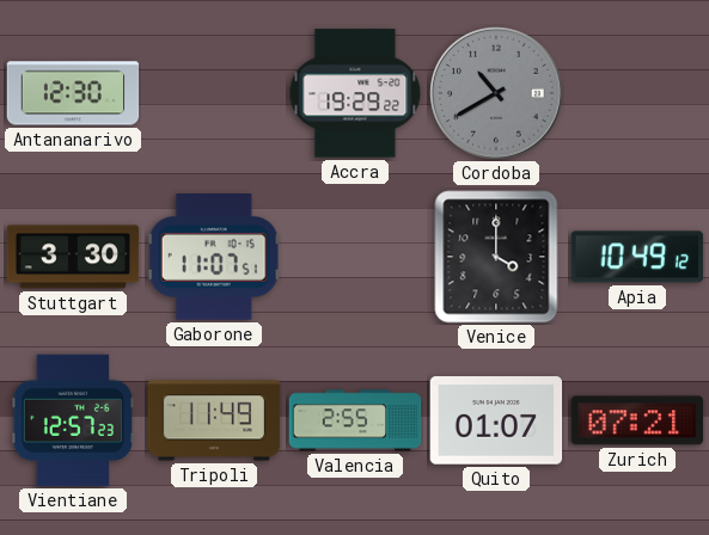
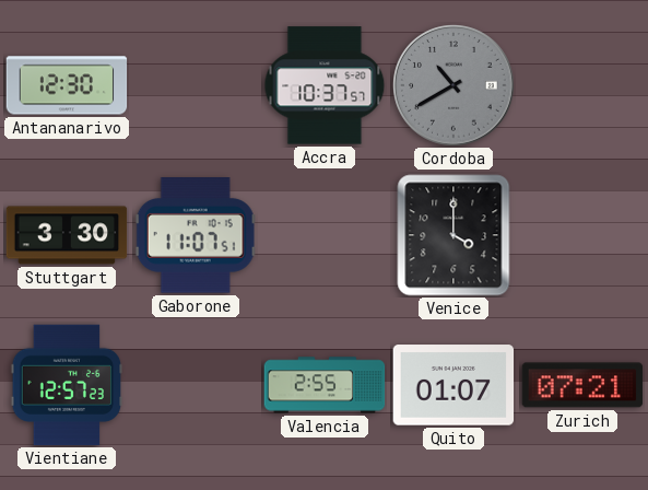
Accra: 19:29 -> 10:37 (325, 85)
Apia: 10:49 -> none (637, 257)
Tripoli: 11:49 -> none (214, 420)
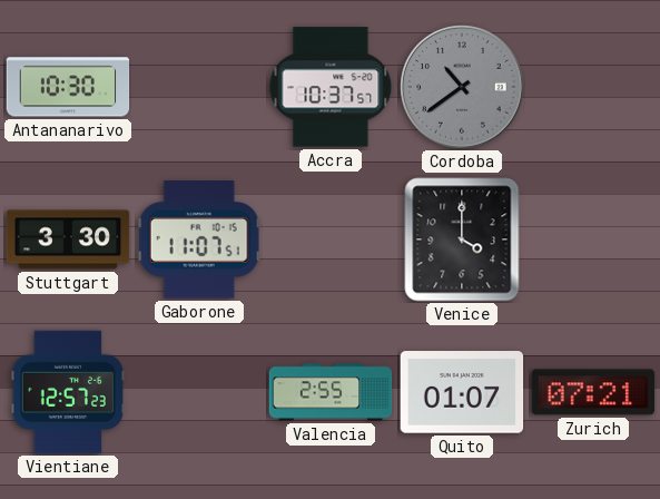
Antananarivo: 12:30 -> 10:30 (68, 87)
Cordoba: 10:40 -> 10:39 (462, 87)
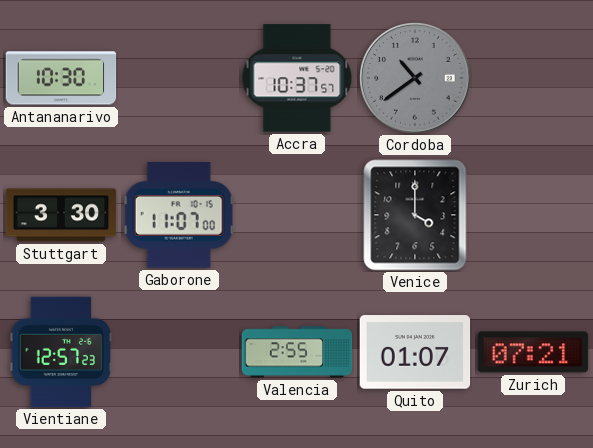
Gaborone: 11:07:51 -> 11:07:00 (179, 215)
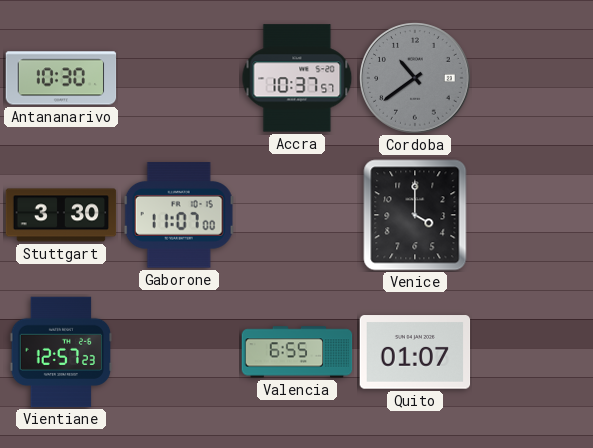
Valencia: 2:55 -> 6:55 (297, 352)
Zurich: 07:21 -> none (533, 352)
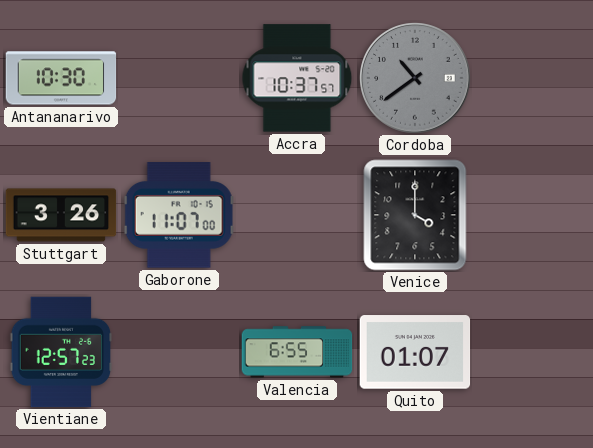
Stuttgart: 3:30 -> 3:26 (61, 215)
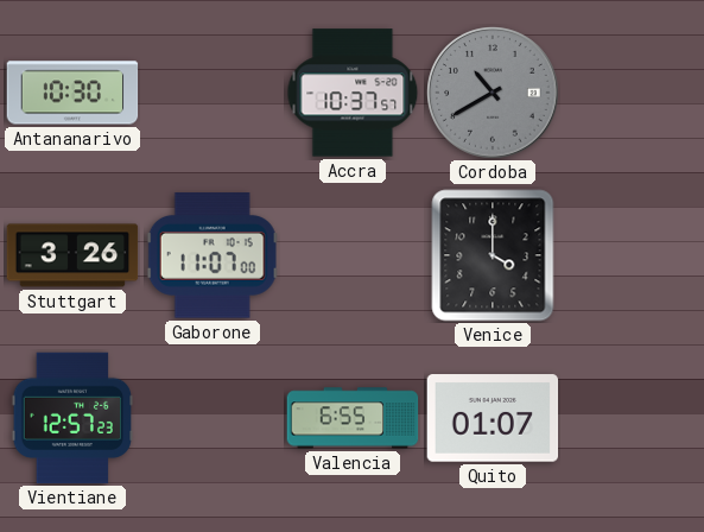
Cordoba: 10:39 -> 10:40 (493, 93)
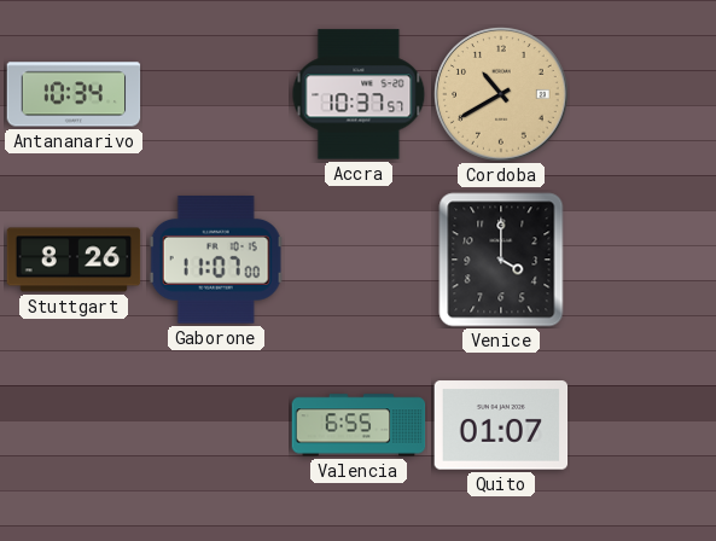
Antananarivo: 10:30 -> 10:34 (74, 94)
Cordoba dial: grey -> champagne (501, 94)
Stuttgart: 3:26 -> 8:26 (74, 260)
Vientiane: 12:57 -> none (72, 418)
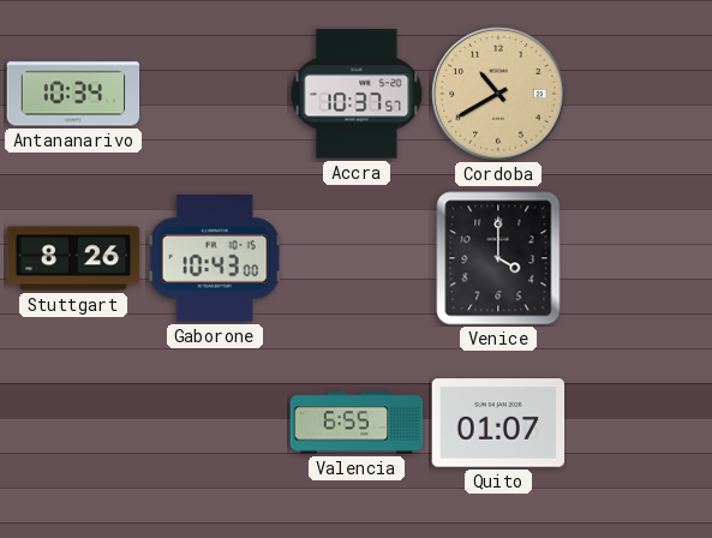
Gaborone: 11:07 -> 10:43 (215, 258)
